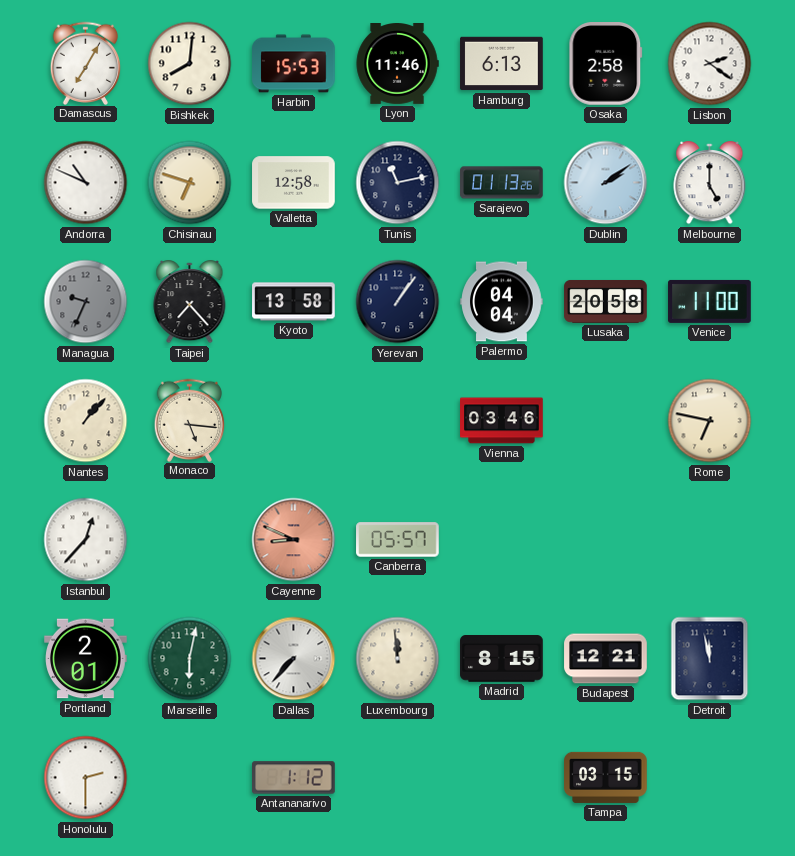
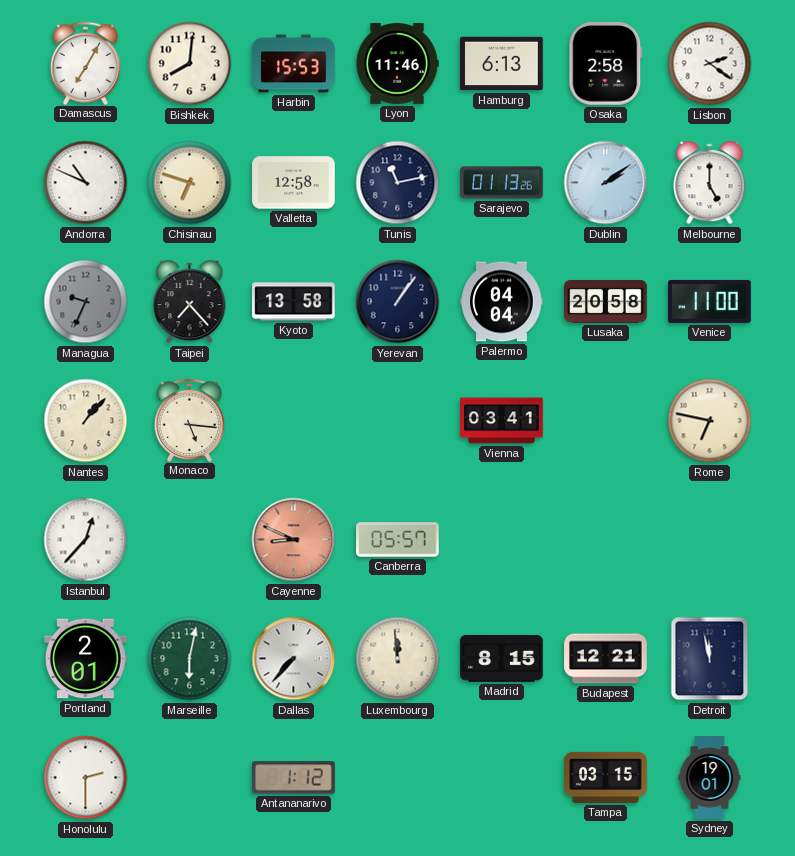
Vienna: 03:46 -> 03:41 (502, 421)
Sydney: none -> 19:01 (710, 778)
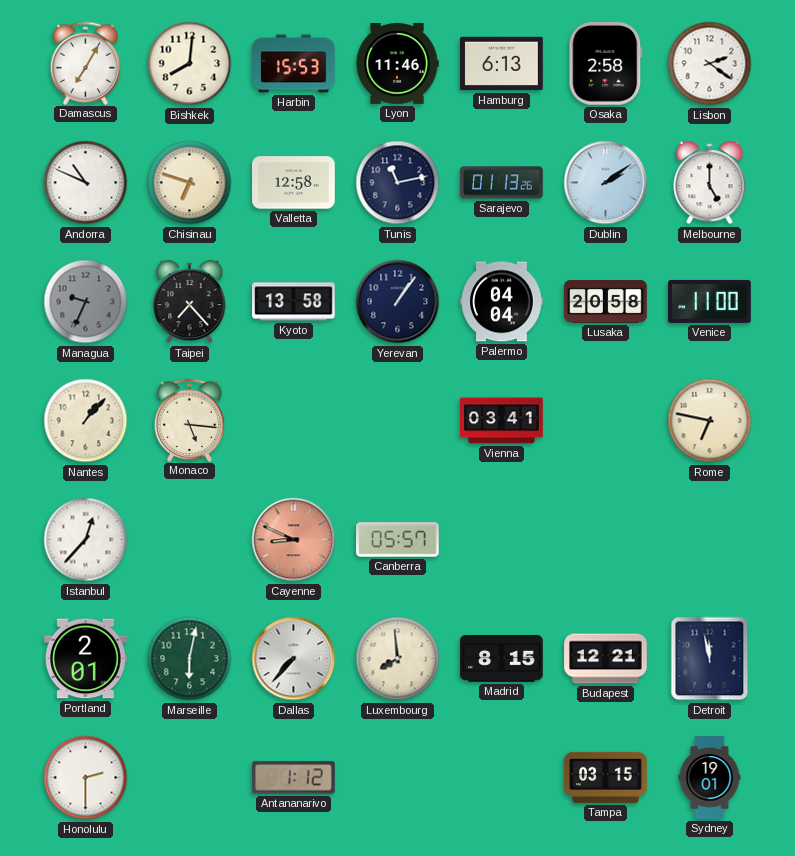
Luxembourg: 11:59 -> 7:59 (398, 659)
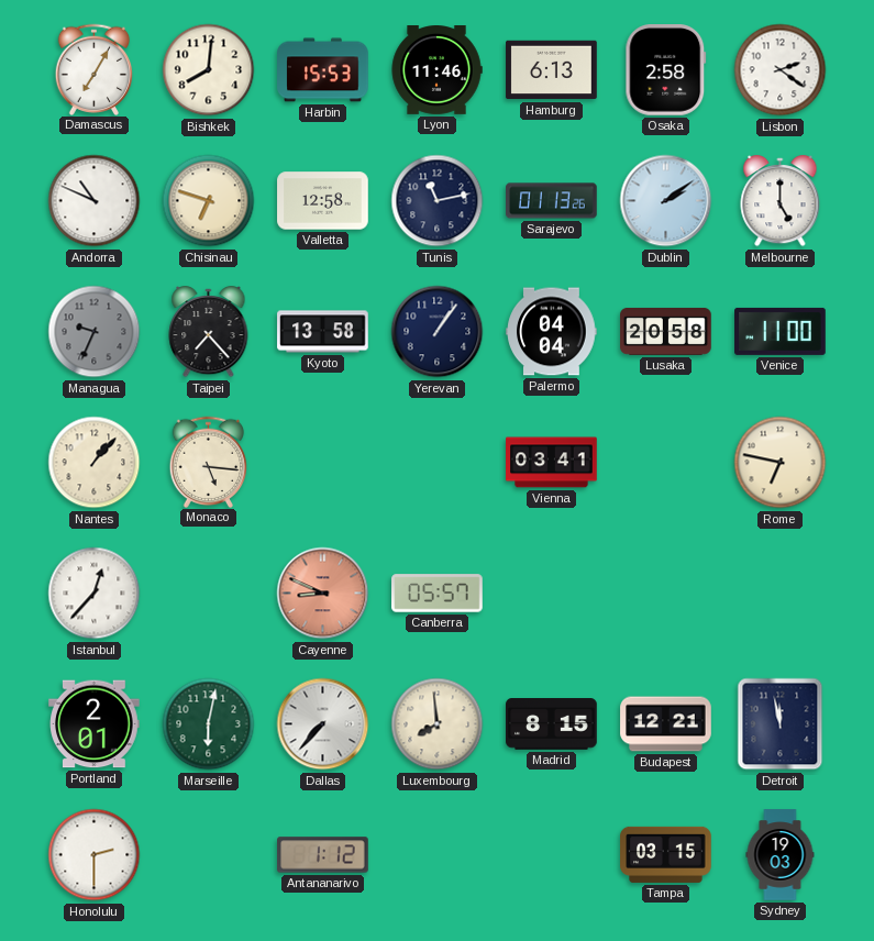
Sydney: 19:01 -> 19:03 (781, 855)
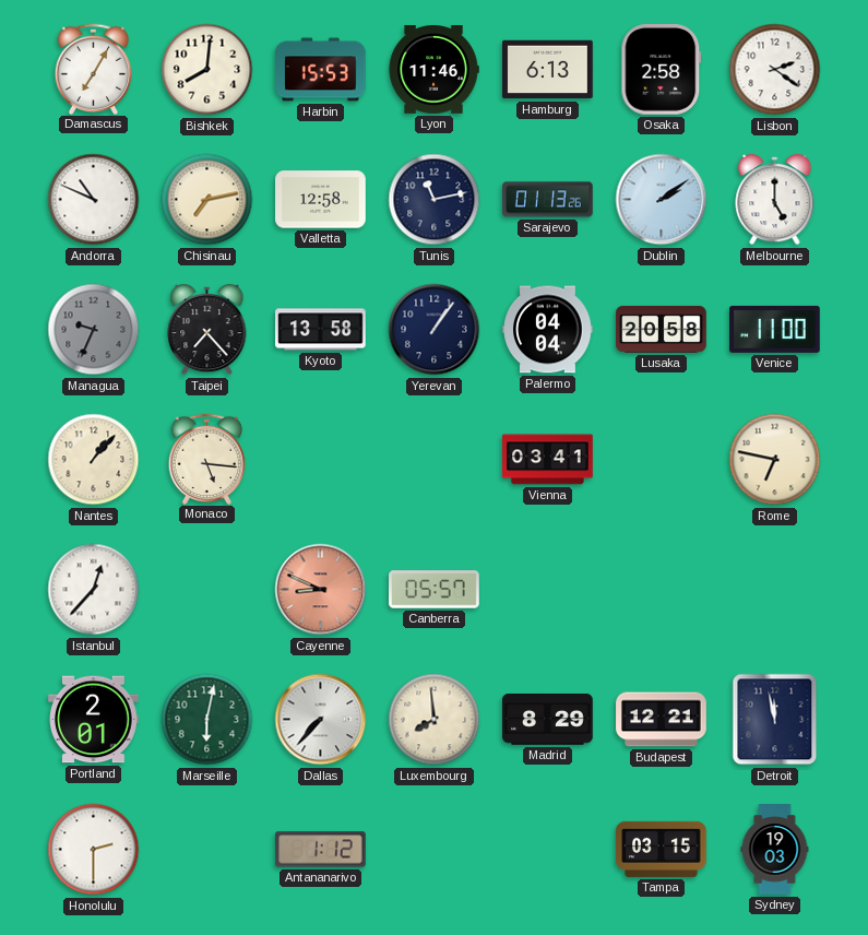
Chisinau: 6:48 -> 7:13 (207, 200)
Madrid: 8:15 -> 8:29 (548, 720)
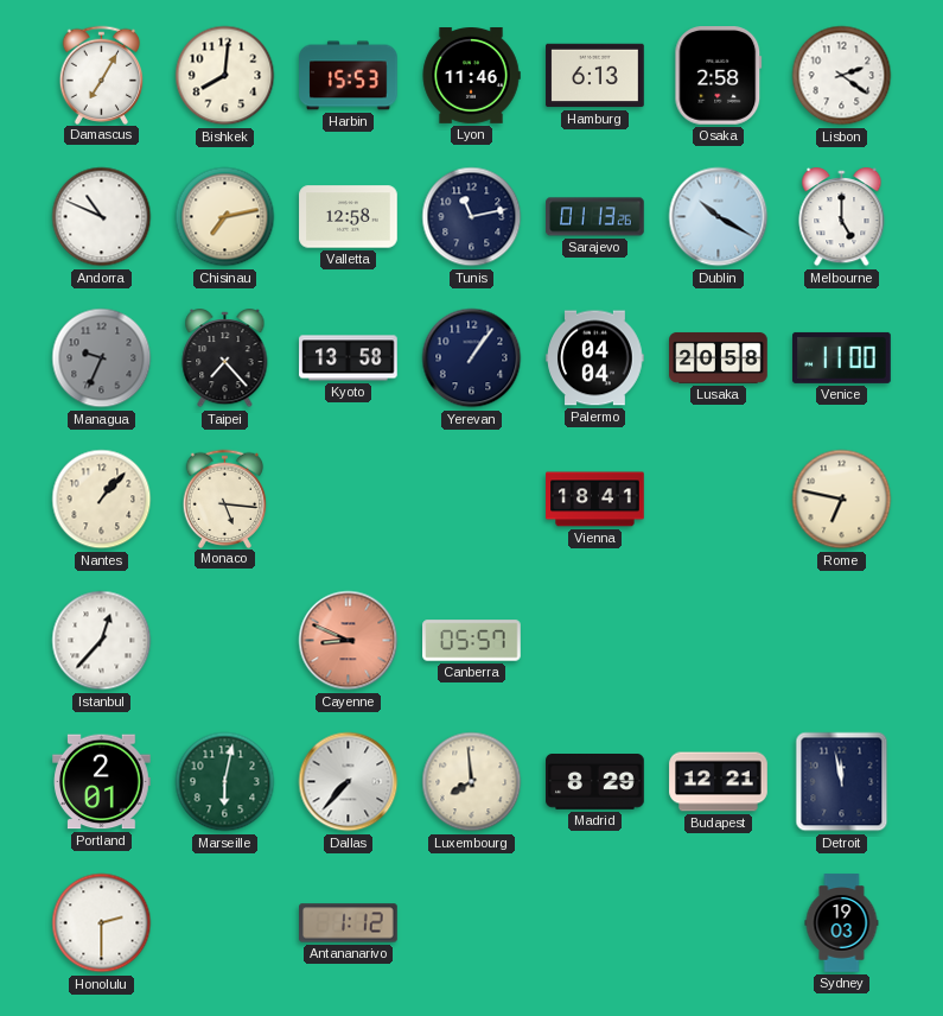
Dublin: 2:09 -> 10:20 (719, 217)
Vienna: 03:41 -> 18:41 (595, 500)
Tampa: 03:15 -> none (662, 849)
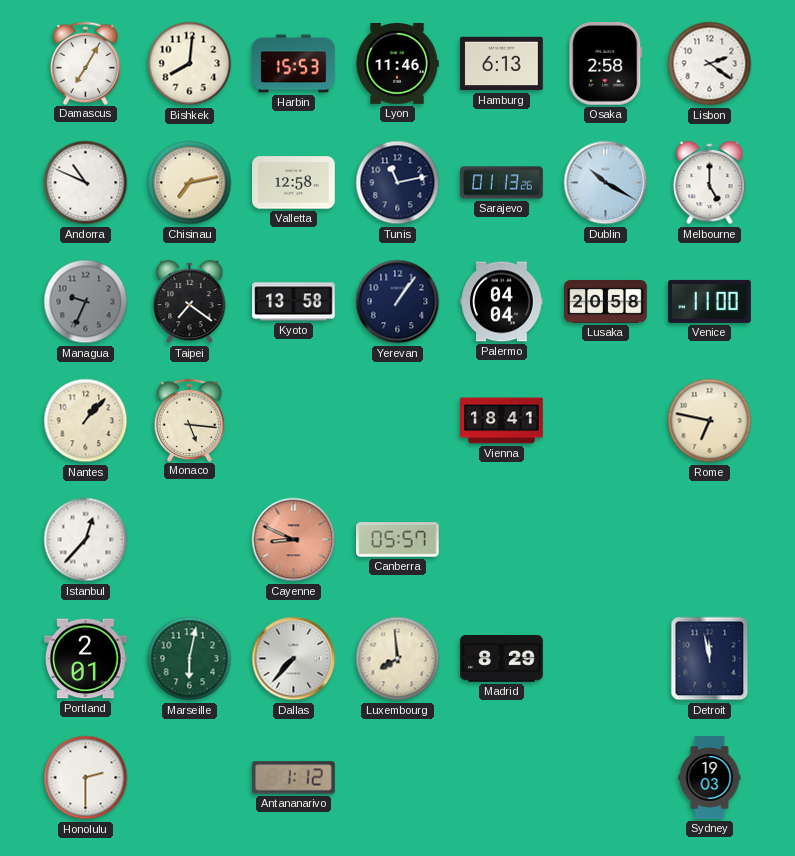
Taipei: 7:23 -> 7:21 (190, 302)
Budapest: 12:21 -> none (719, 782)
